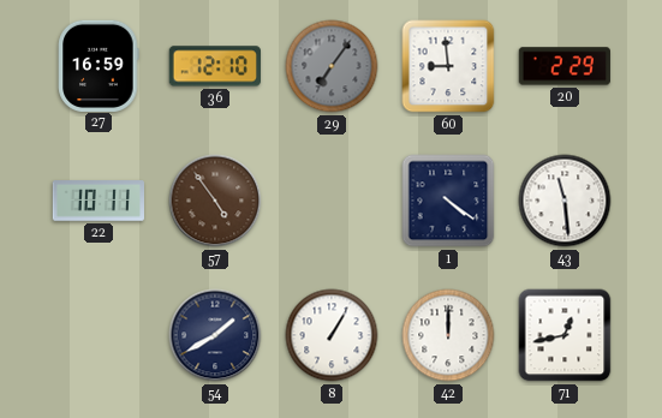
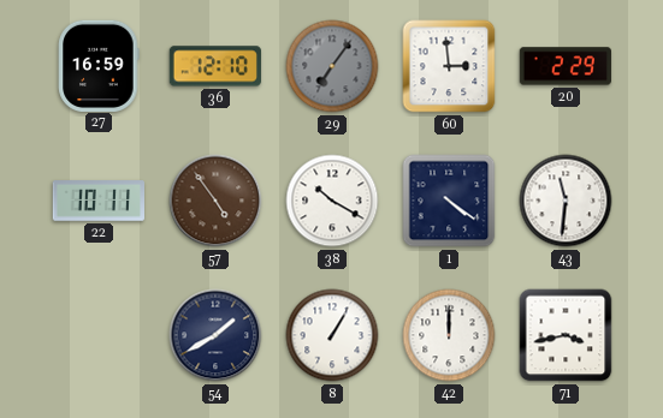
60: 8:59 -> 2:59 (449, 66)
38: none -> 10:20 (332, 201)
43: 11:29 -> 11:31 (566, 201)
71: 12:43 -> 3:43 (566, 335)
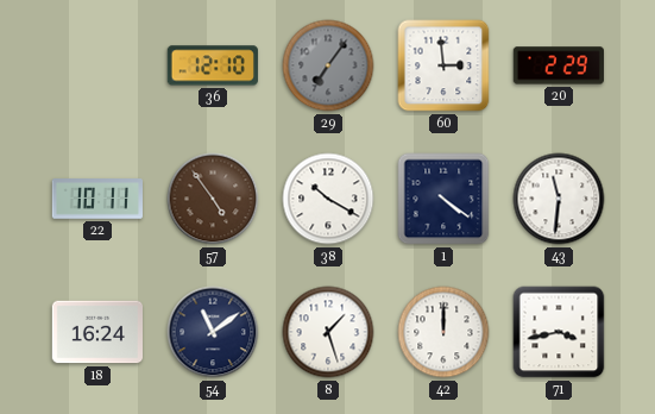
27: 16:59 -> none (99, 65)
18: none -> 16:24 (96, 332)
54: 1:40 -> 11:09 (213, 332)
8: 1:05 -> 1:27 (328, 332)
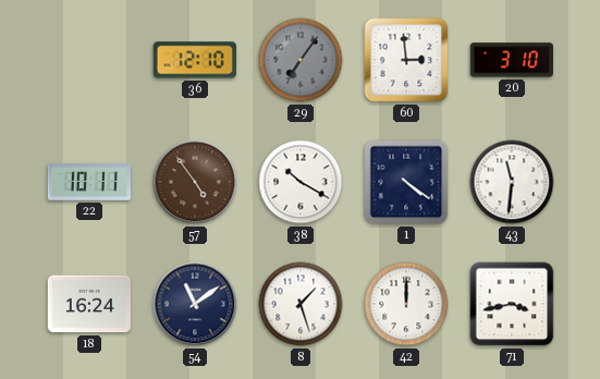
20: 2:29 -> 3:10 (512, 60)
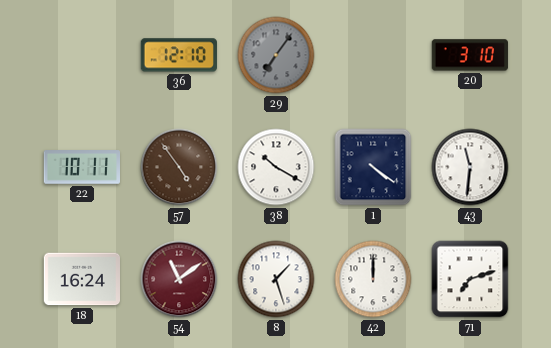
60: 2:59 -> none (406, 60)
54 dial: navy -> burgundy (179, 279)
71: 3:43 -> 7:12 (470, 279)
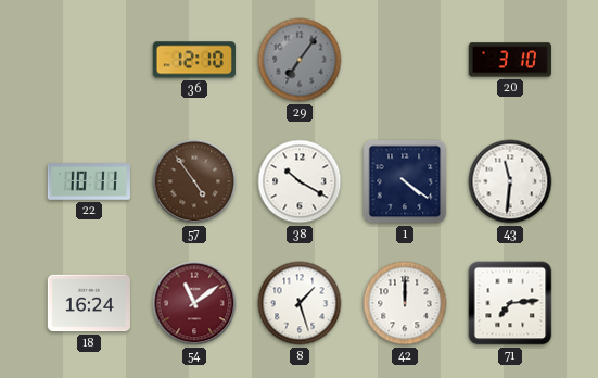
71: 7:12 -> 7:14 (510, 303)
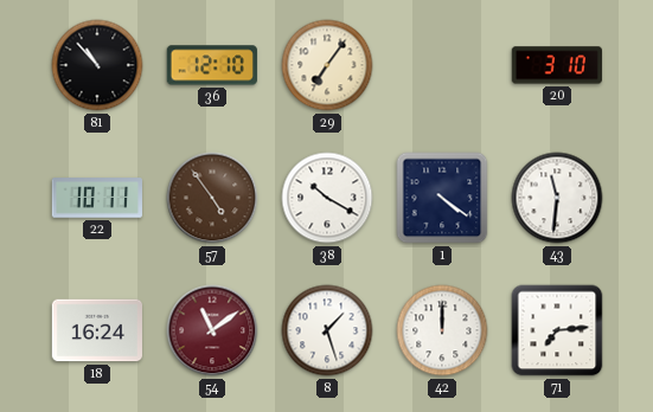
81: none -> 10:53 (97, 65)
29 dial: grey -> cream (327, 65)
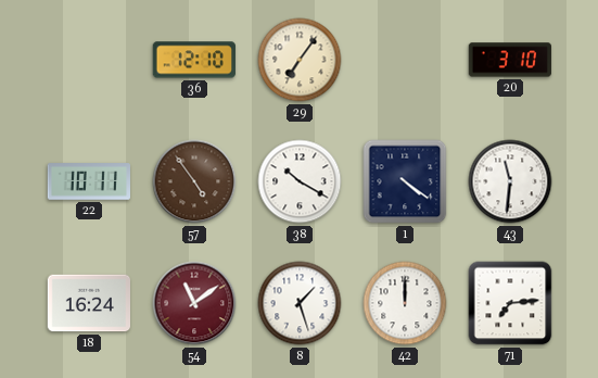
81: 10:53 -> none (97, 65)
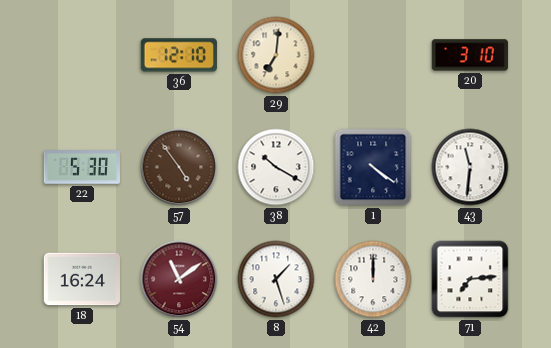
29: 7:06 -> 7:01 (276, 55)
22: 10:11 -> 5:30 (81, 167)
